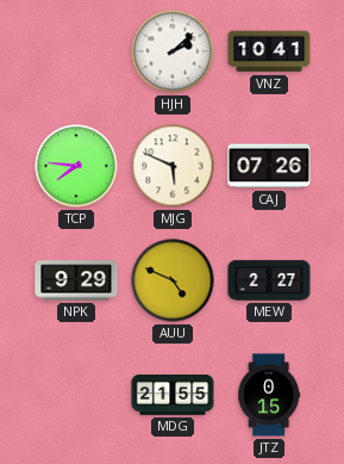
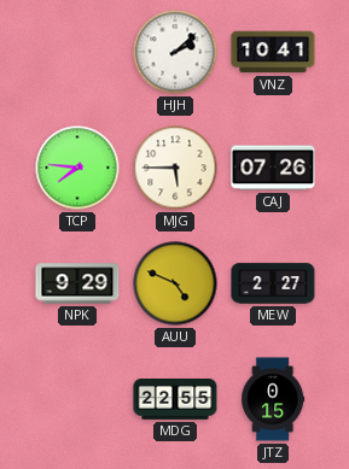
MJG: 5:49 -> 5:45 (175, 168)
MDG: 21:55 -> 22:55 (175, 399)
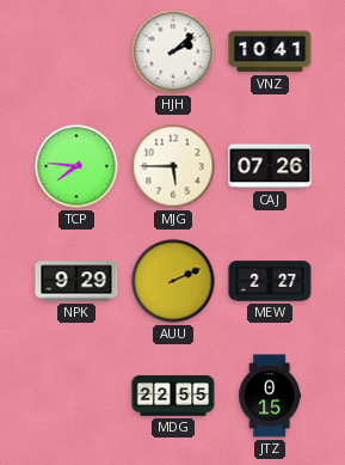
AUU: 4:49 -> 2:11 (173, 281)
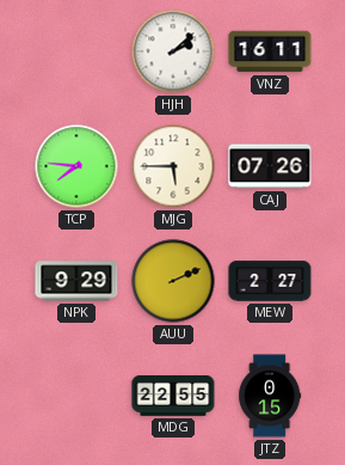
VNZ: 10:41 -> 16:11 (270, 51)
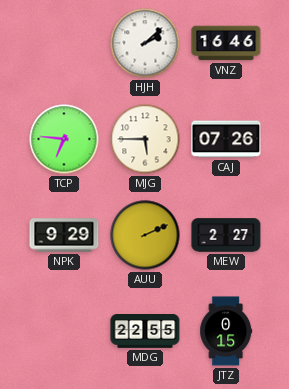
VNZ: 16:11 -> 16:46 (226, 43)
TCP: 7:46 -> 6:46 (64, 139)
